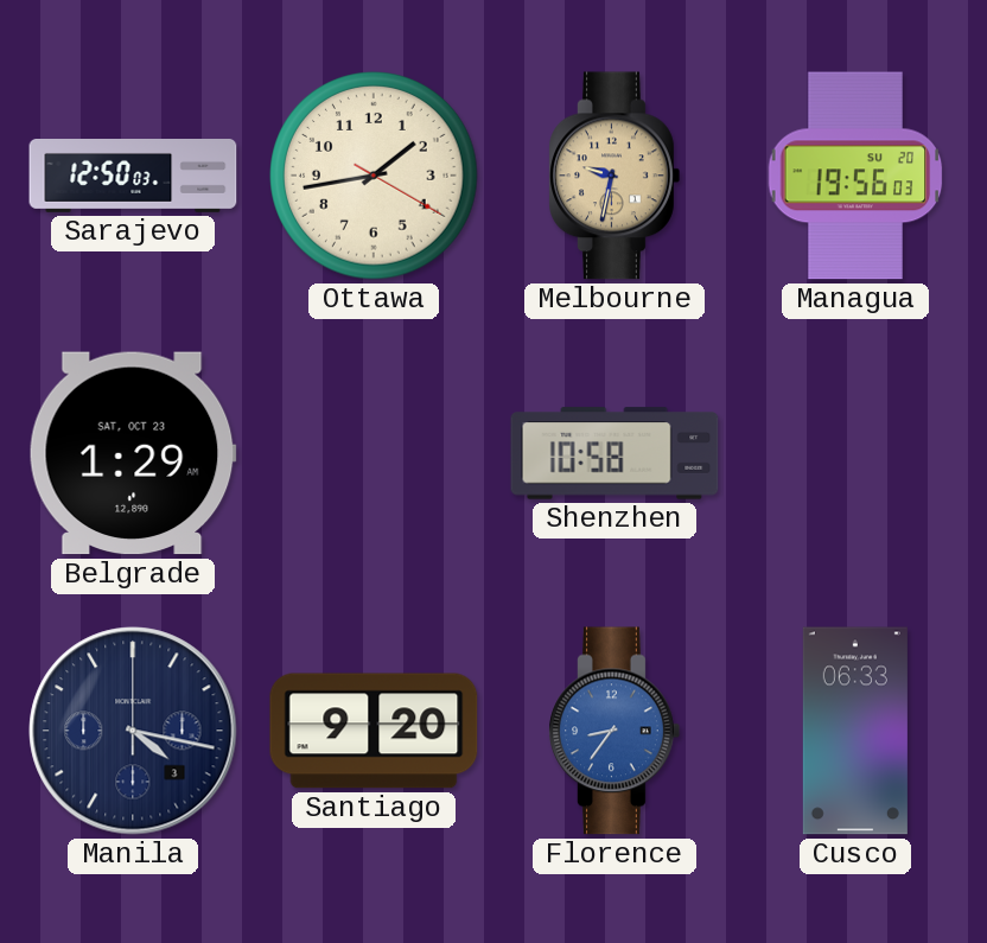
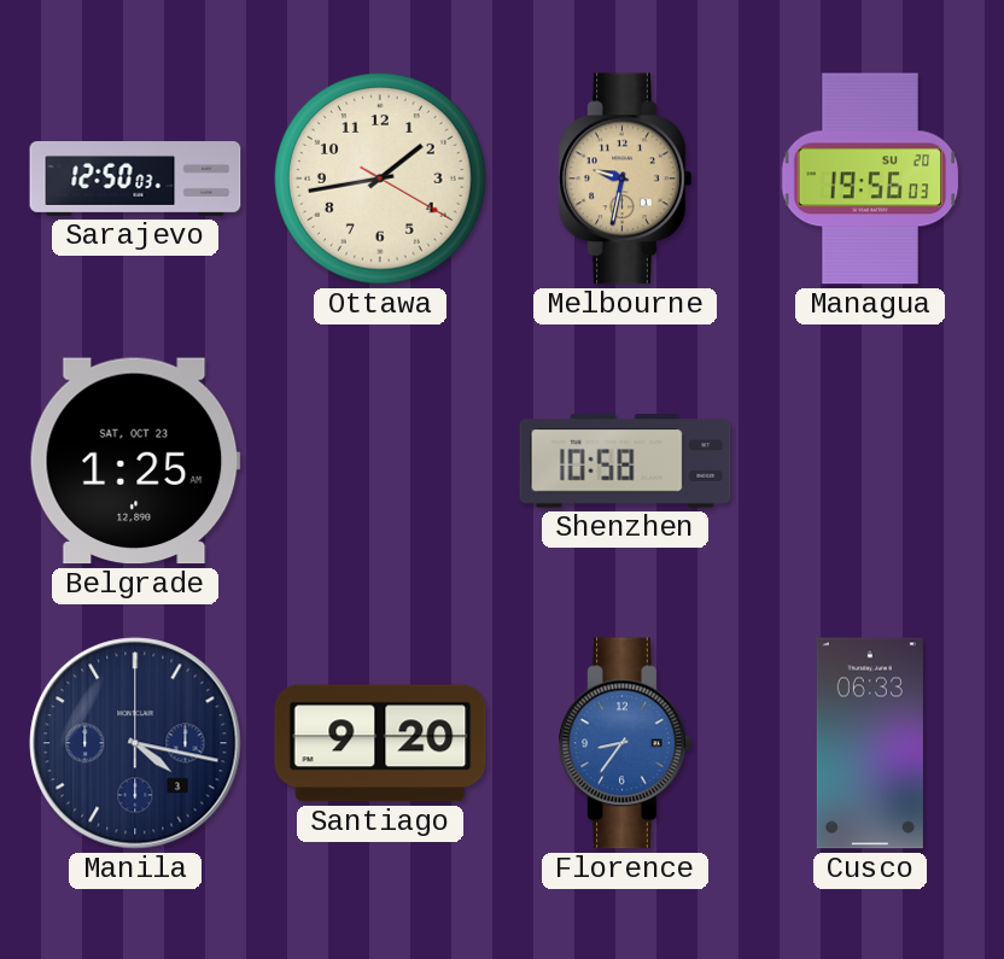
Belgrade: 1:29 -> 1:25 (135, 461)
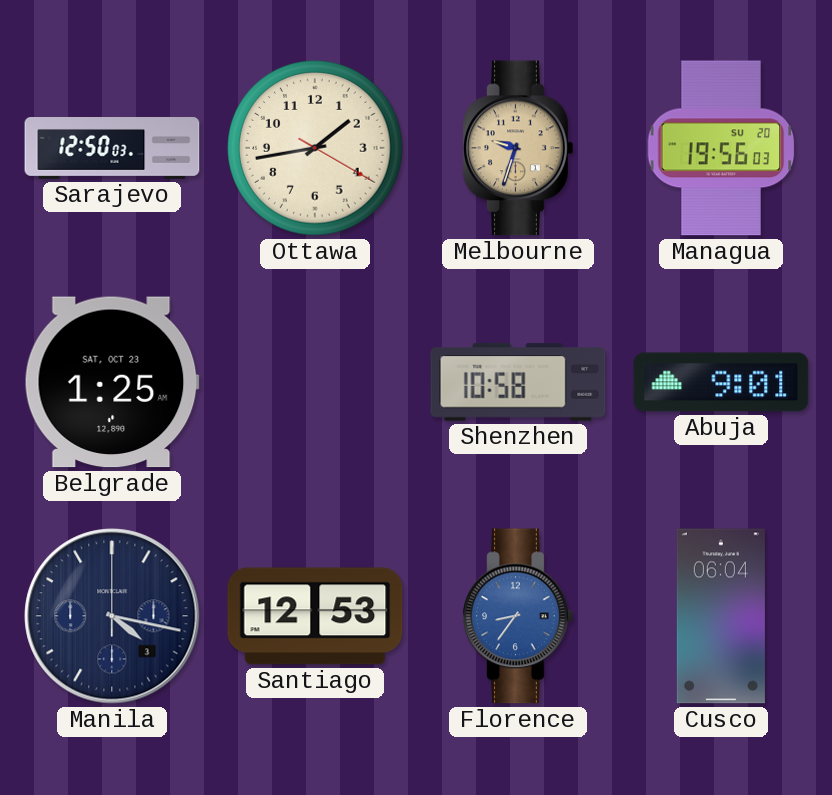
Melbourne: 9:32 -> 9:33 (518, 148)
Abuja: none -> 9:01 (721, 382)
Santiago: 9:20 -> 12:53 (315, 616)
Cusco: 06:33 -> 06:04 (721, 616)
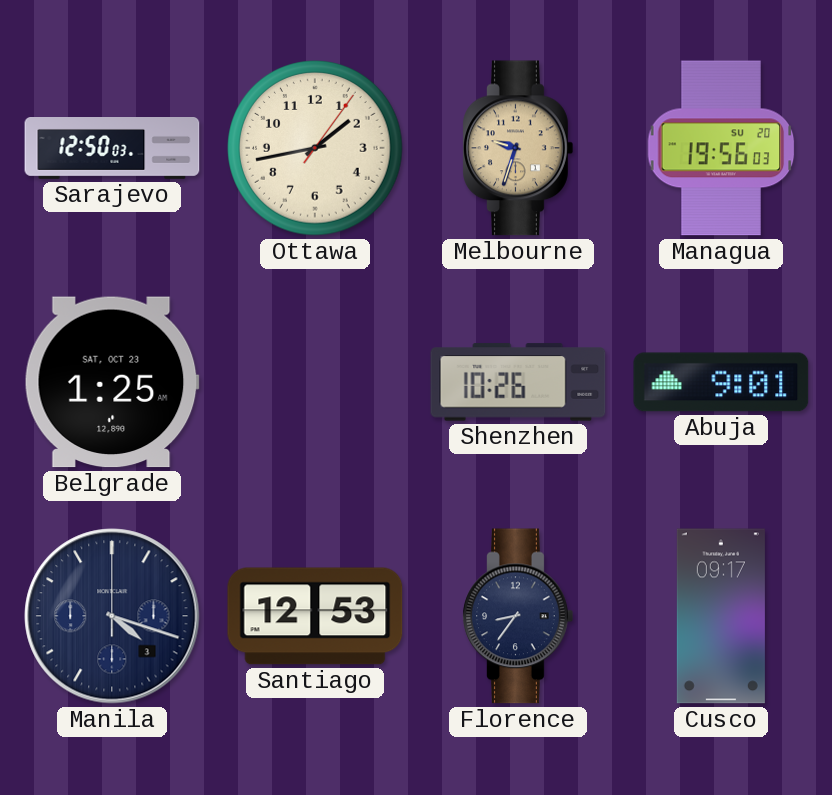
Ottawa: 1:43:20 -> 1:43:06 (315, 148)
Shenzhen: 10:58 -> 10:26 (518, 382)
Manila: 4:17 -> 4:18 (112, 616)
Florence dial: blue -> navy (518, 616)
Cusco: 06:04 -> 09:17 (721, 616)
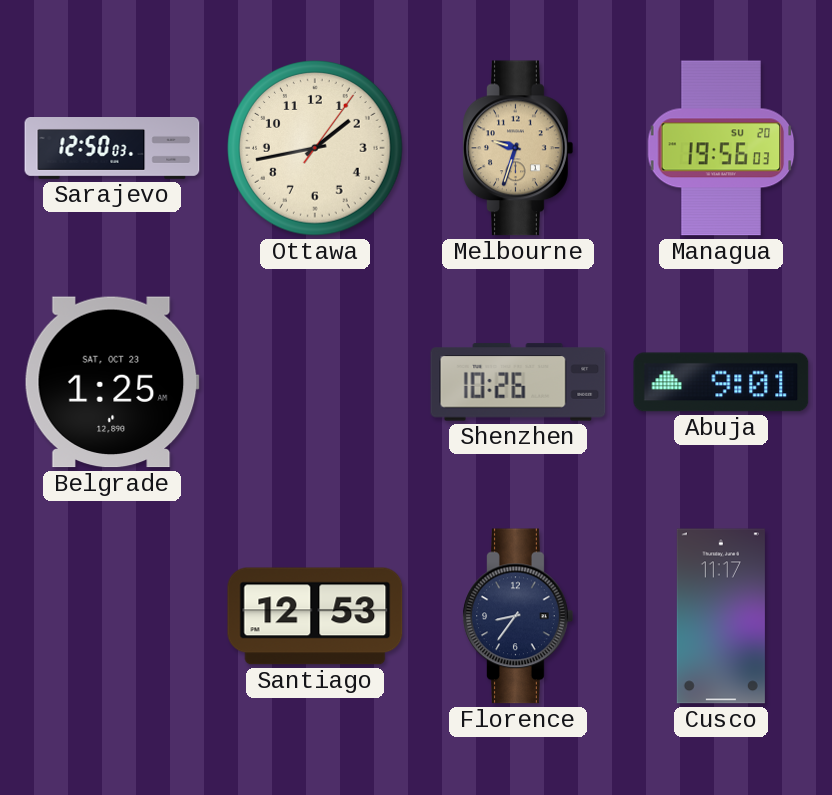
Manila: 4:18 -> none (112, 616)
Cusco: 09:17 -> 11:17 (721, 616)
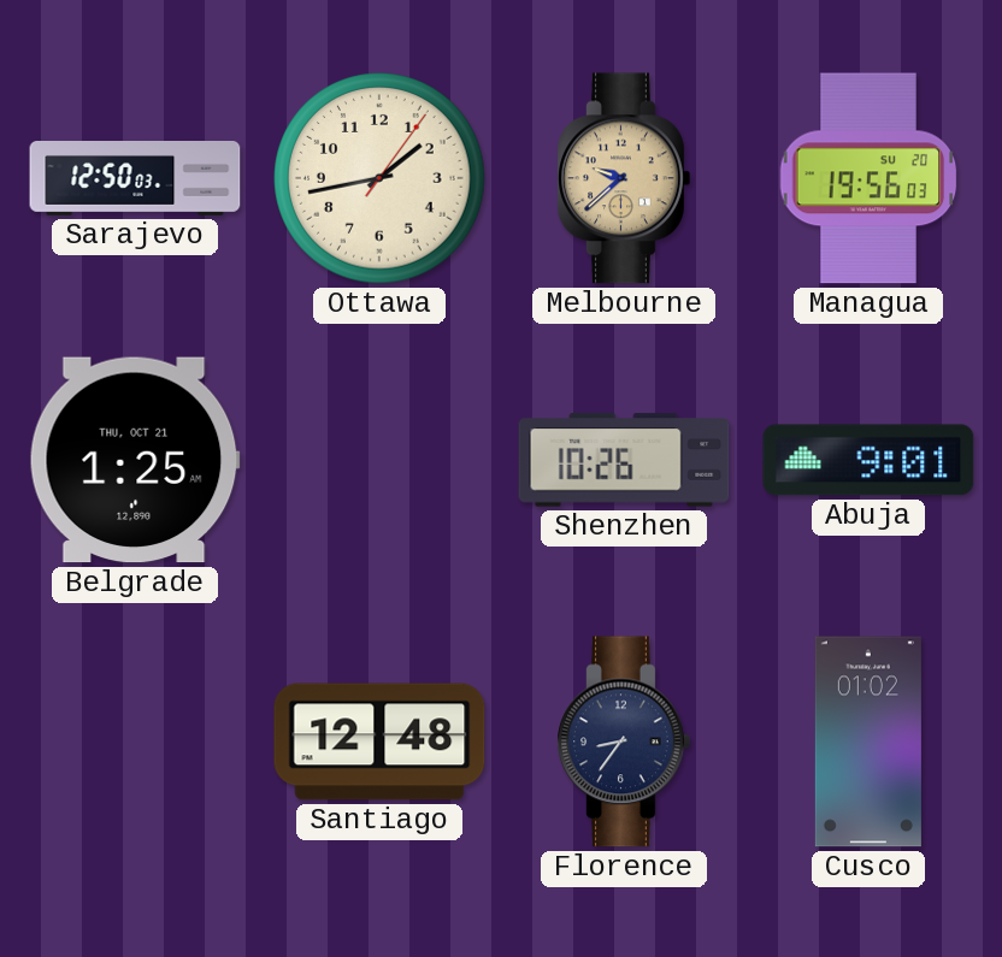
Melbourne: 9:33 -> 9:38 (624, 178)
Belgrade date: SAT, OCT 23 -> THU, OCT 21 (135, 460)
Santiago: 12:53 -> 12:48 (379, 742)
Cusco: 11:17 -> 01:02 (868, 742)
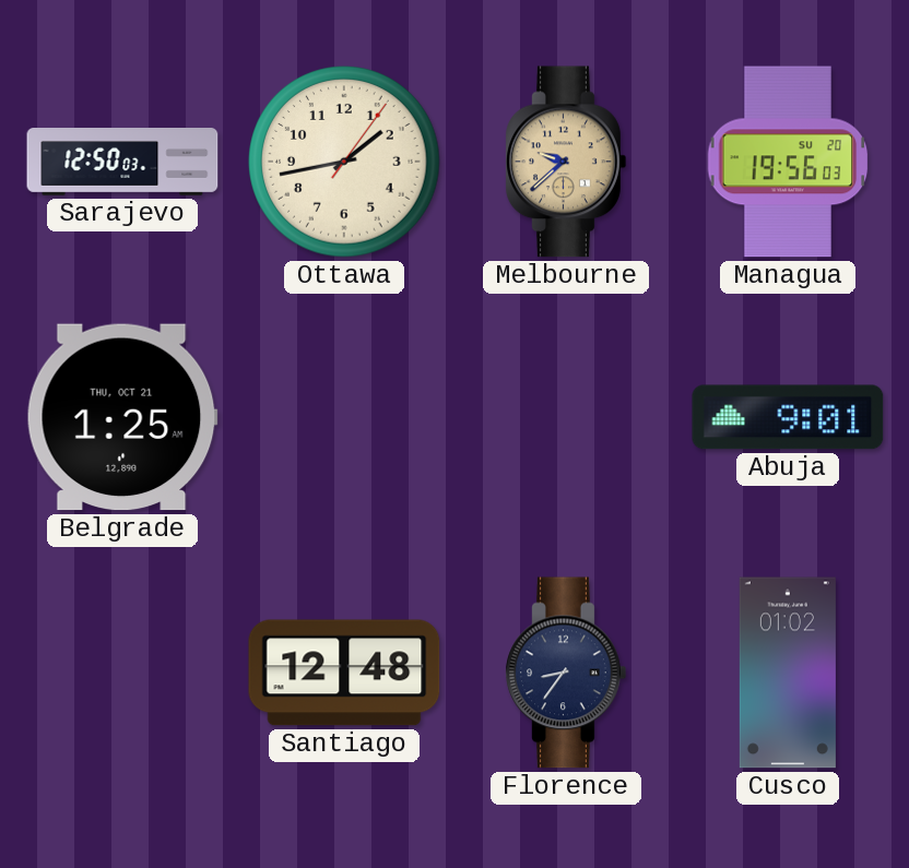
Shenzhen: 10:26 -> none (624, 460)
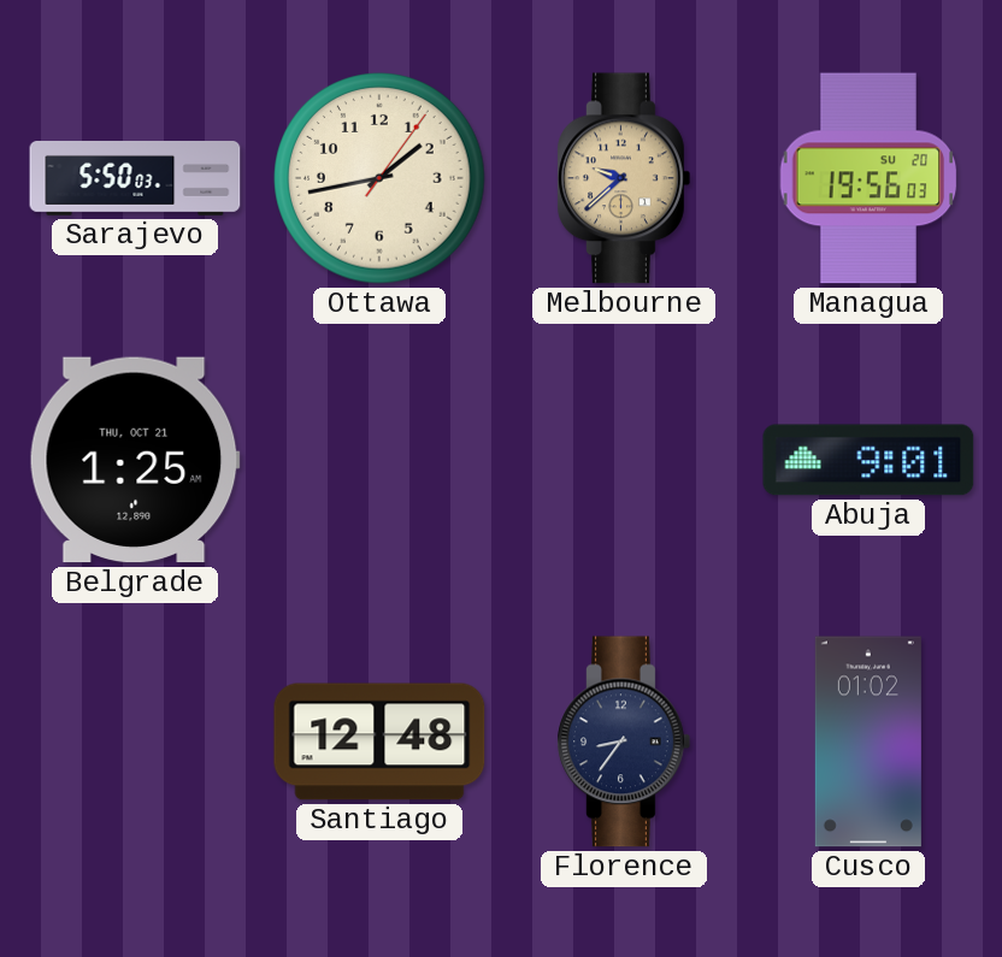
Sarajevo: 12:50 -> 5:50 (135, 179)
